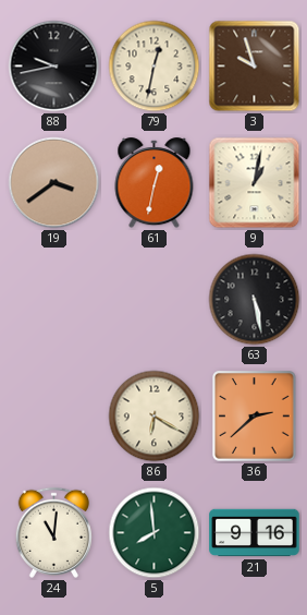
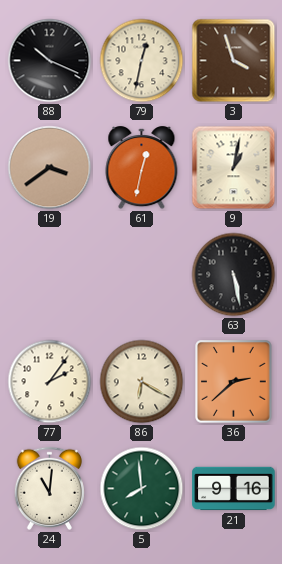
88: 9:43 -> 10:19 (50, 61)
3: 9:57 -> 3:57 (234, 61)
77: none -> 2:06 (50, 382)
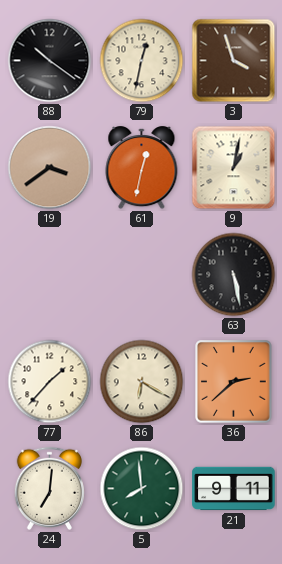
88: 10:19 -> 10:21 (50, 61)
77: 2:06 -> 1:37 (50, 382)
24: 11:01 -> 7:01 (49, 488)
21: 9:16 -> 9:11 (234, 489)
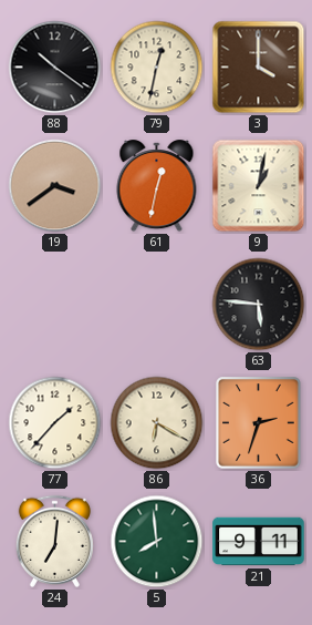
3: 3:57 -> 4:00 (259, 68)
63: 5:28 -> 5:46 (259, 305)
36: 2:38 -> 2:33 (259, 423)
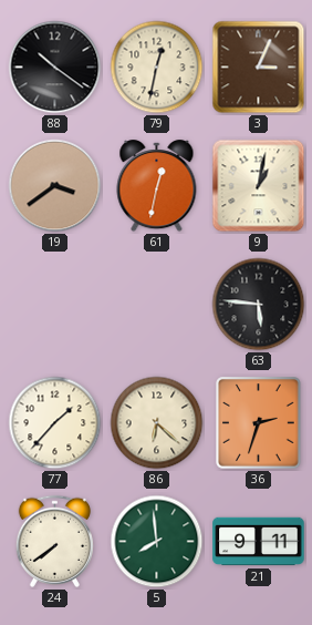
3: 4:00 -> 3:04 (259, 68)
86: 6:20 -> 6:22 (157, 423)
24: 7:01 -> 7:39 (54, 541)
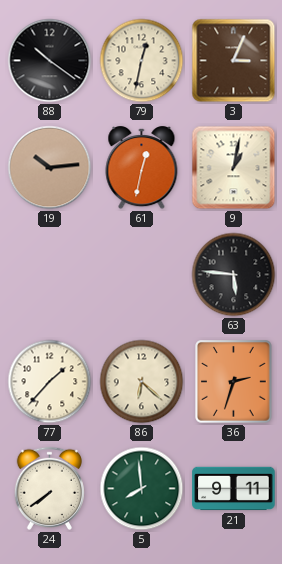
19: 3:39 -> 10:14 (50, 168)
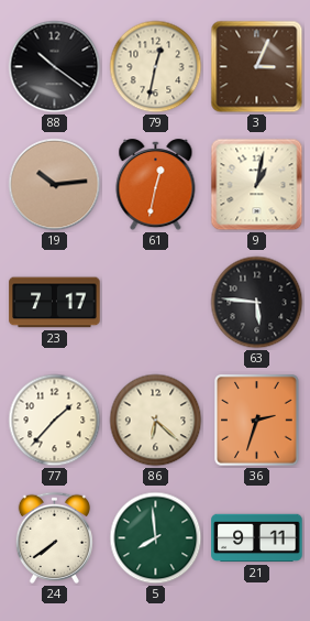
23: none -> 7:17 (55, 303)
